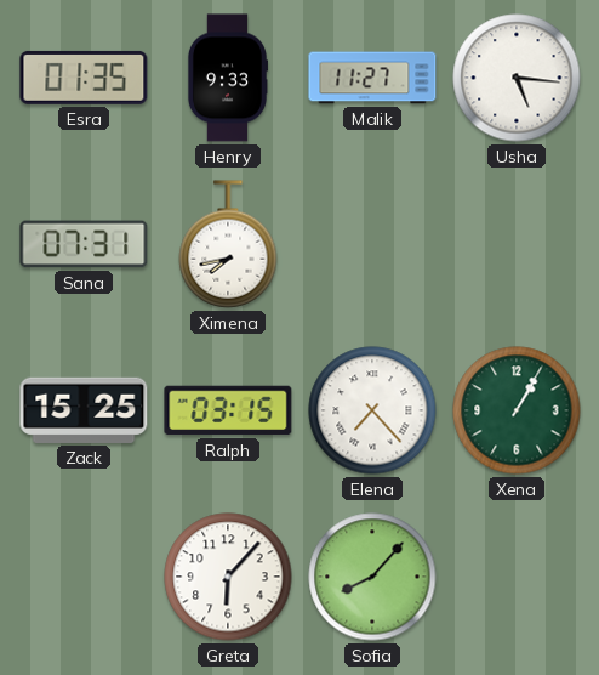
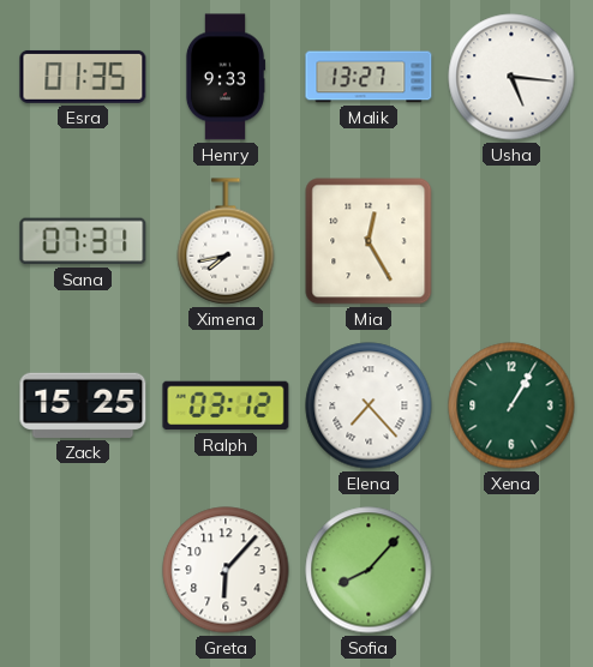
Malik: 11:27 -> 13:27 (369, 77)
Mia: none -> 12:25 (369, 241)
Ralph: 03:15 -> 03:12 (226, 405)
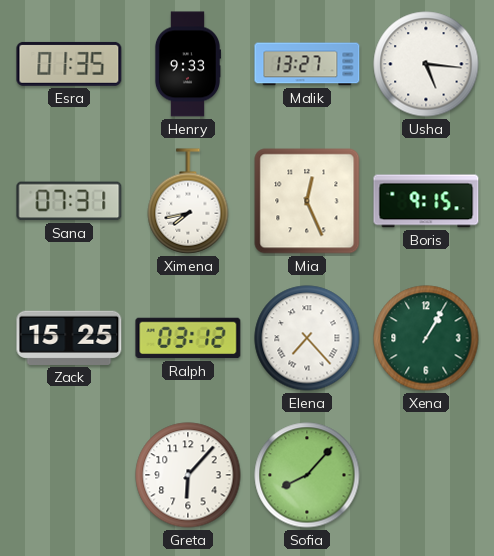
Mia: 12:25 -> 12:26 (307, 201)
Boris: none -> 9:15 (426, 201)
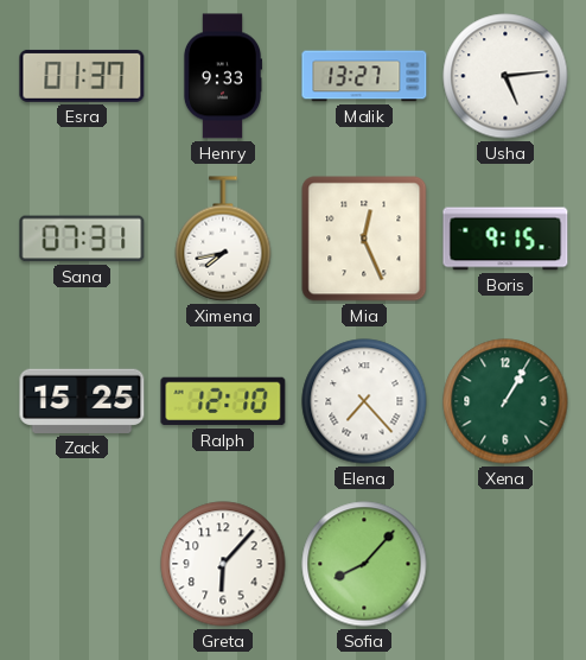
Esra: 01:35 -> 01:37 (82, 76)
Usha: 5:16 -> 5:14 (505, 76)
Ralph: 03:12 -> 12:10 (223, 401)
